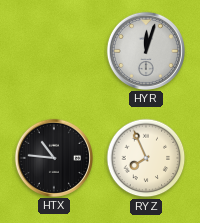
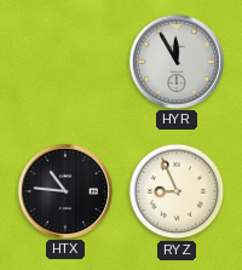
HYR: 12:03 -> 11:55 (175, 61)
RYZ: 7:56 -> 8:56 (177, 191)
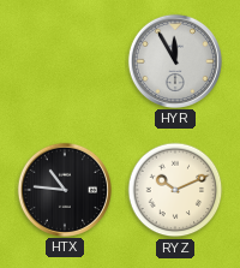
RYZ: 8:56 -> 10:11 (175, 190)
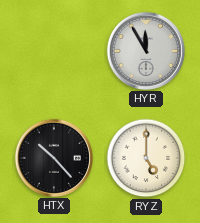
HTX: 10:46 -> 10:23 (53, 157)
RYZ: 10:11 -> 5:00 (146, 158)
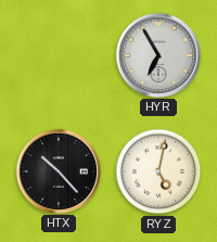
HYR: 11:55 -> 6:55 (157, 54)
RYZ: 5:00 -> 5:02 (158, 171)
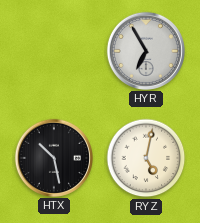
HTX: 10:23 -> 10:28 (53, 157)
